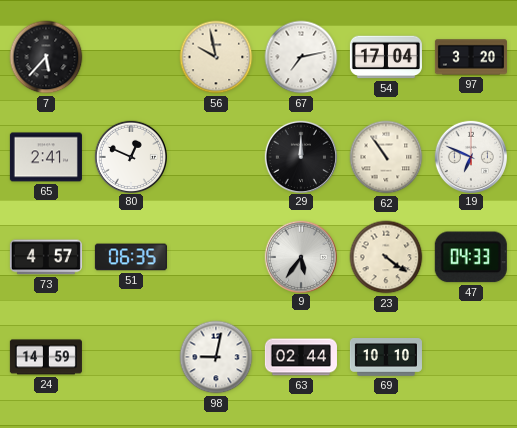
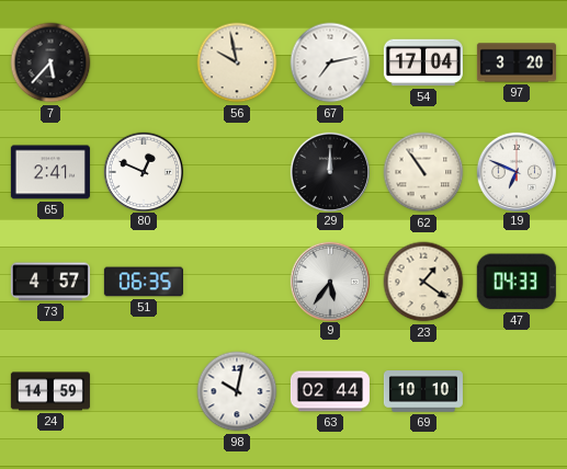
23: 4:21 -> 1:21 (423, 282)
98: 9:02 -> 10:02 (237, 391)
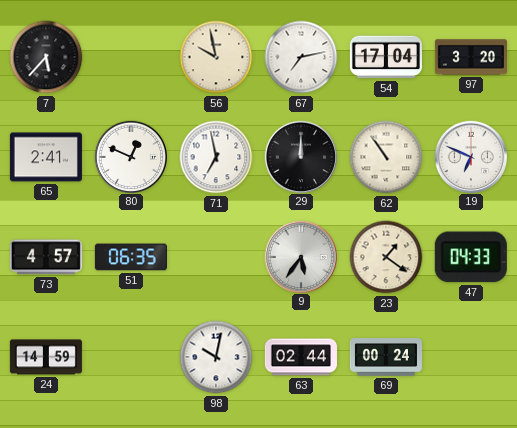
71: none -> 6:58 (216, 157)
69: 10:10 -> 00:24 (386, 357)
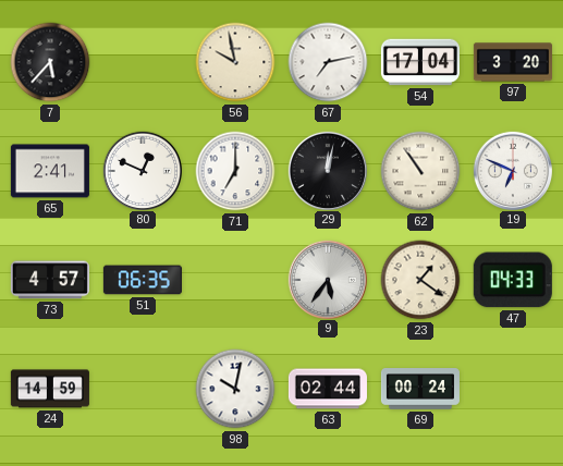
71: 6:58 -> 7:00 (235, 171)
29: 12:00 -> 12:02 (327, 170)
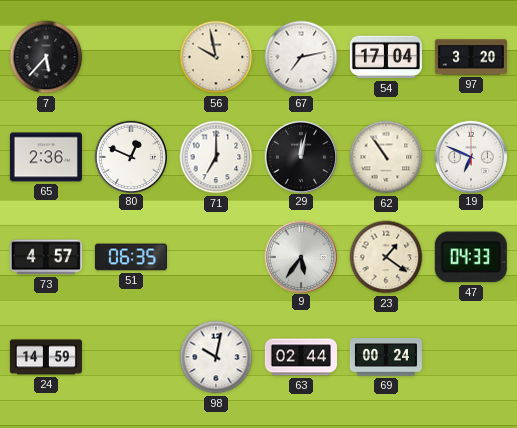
65: 2:41 -> 2:36 (46, 157)
